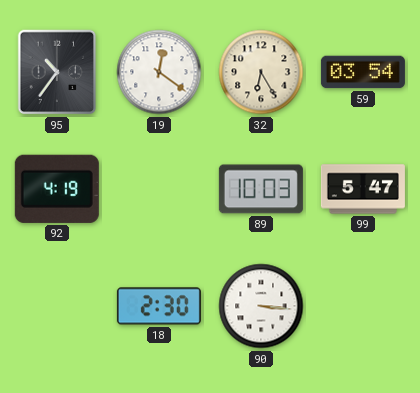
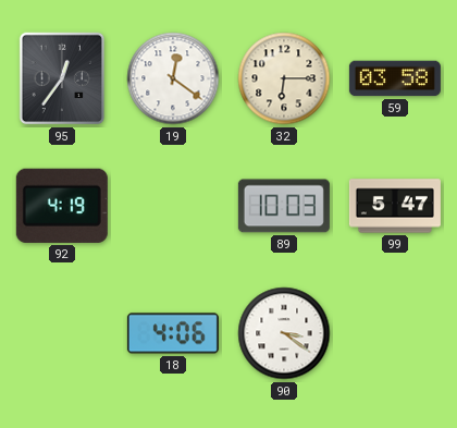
95: 10:36 -> 12:36 (62, 78)
32: 6:25 -> 6:15 (284, 78)
59: 03:54 -> 03:58 (395, 78)
18: 2:30 -> 4:06 (173, 333)
90: 3:16 -> 3:21 (284, 333)
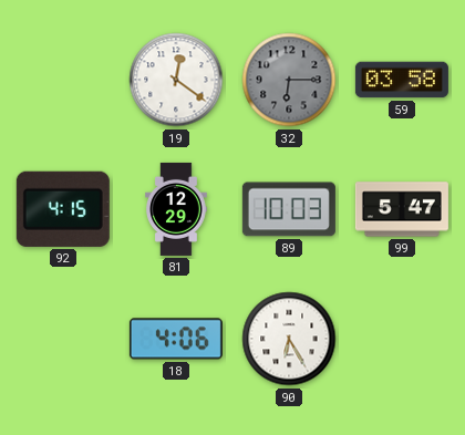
95: 12:36 -> none (62, 78)
32 dial: cream -> grey (289, 80)
92: 4:19 -> 4:15 (63, 209)
81: none -> 12:29 (176, 209)
90: 3:21 -> 6:25 (289, 339)
